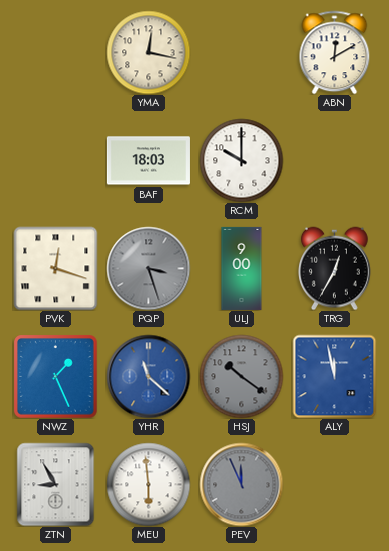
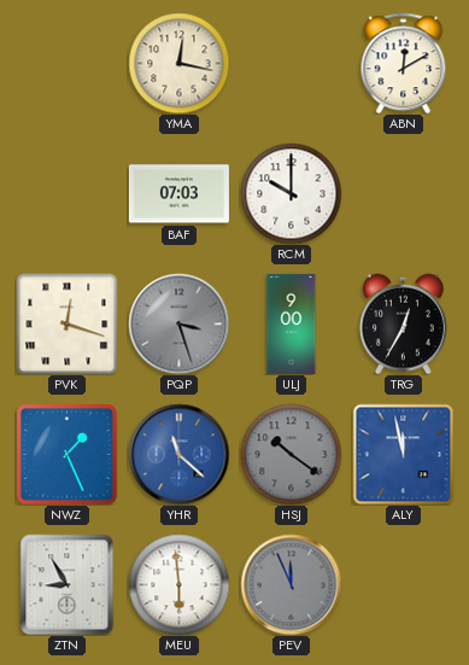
BAF: 18:03 -> 07:03 (178, 194)
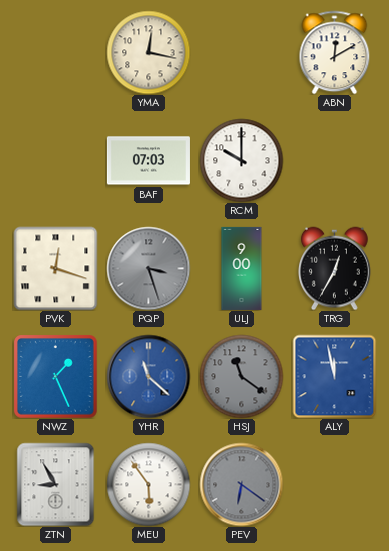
HSJ: 10:21 -> 11:21 (241, 376)
MEU: 5:59 -> 5:54 (148, 484)
PEV: 11:56 -> 6:21 (241, 484)
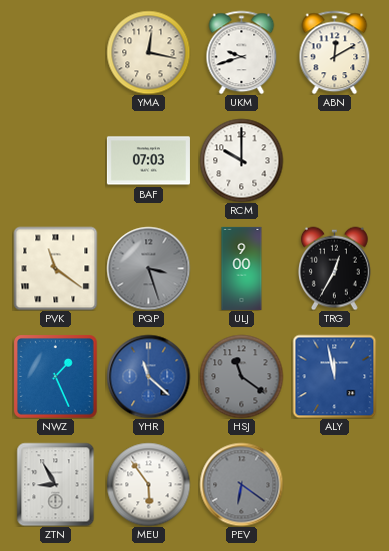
UKM: none -> 9:42 (242, 52)
PVK: 12:18 -> 11:21 (55, 268)
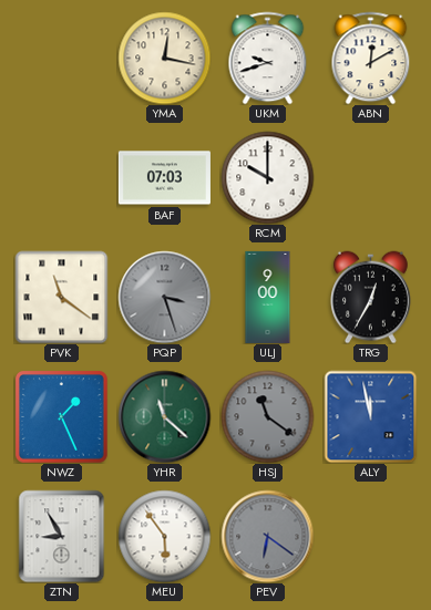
YHR dial: blue -> green (164, 416)
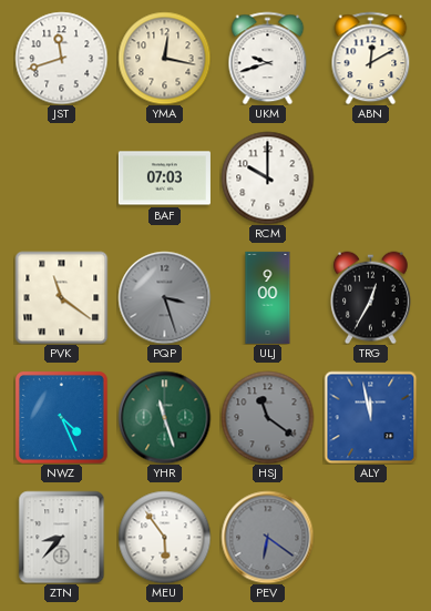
JST: none -> 11:42 (61, 58)
NWZ: 1:26 -> 4:26 (62, 418)
YHR: 11:22 -> 11:27 (164, 417)
ZTN: 8:55 -> 8:37 (62, 537)
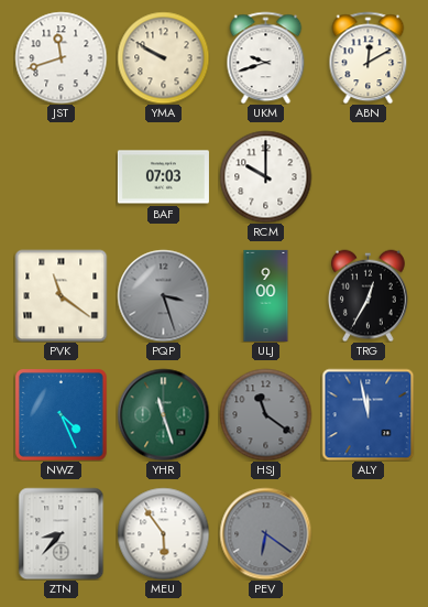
YMA: 12:17 -> 9:50 (163, 57)
